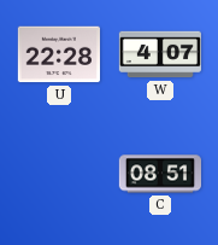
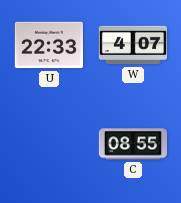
U: 22:28 -> 22:33 (48, 45)
C: 08:51 -> 08:55 (132, 144)
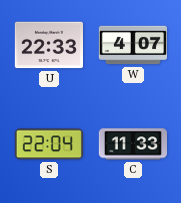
S: none -> 22:04 (49, 144)
C: 08:55 -> 11:33 (132, 144)
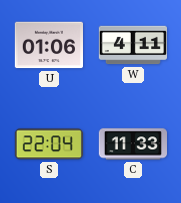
U: 22:33 -> 01:06 (48, 45)
W: 4:07 -> 4:11 (132, 45)
